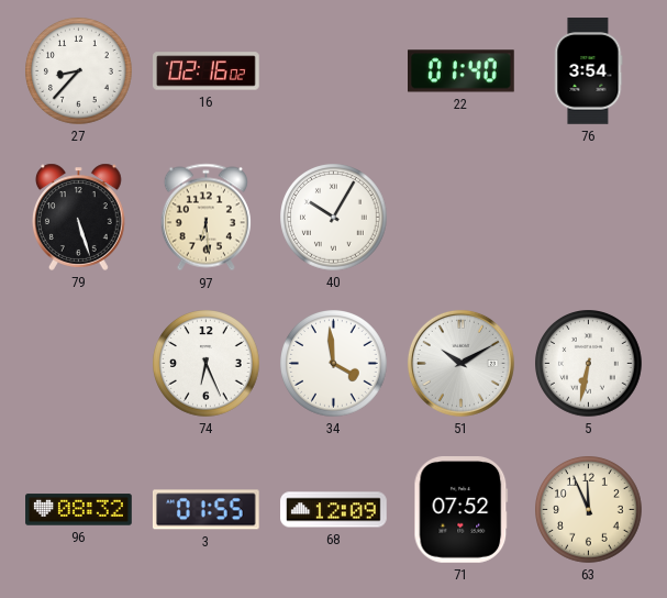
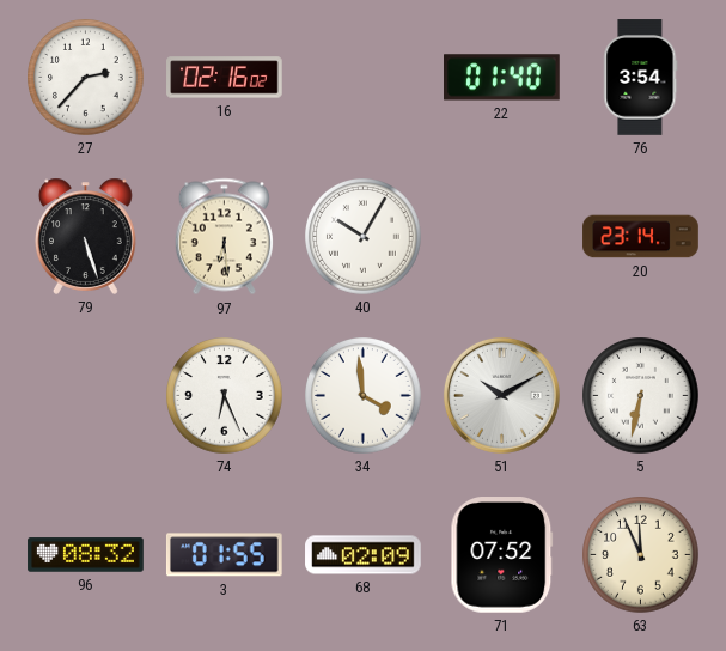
27: 8:37 -> 2:37 (86, 78)
20: none -> 23:14 (641, 237)
68: 12:09 -> 02:09 (364, 555)
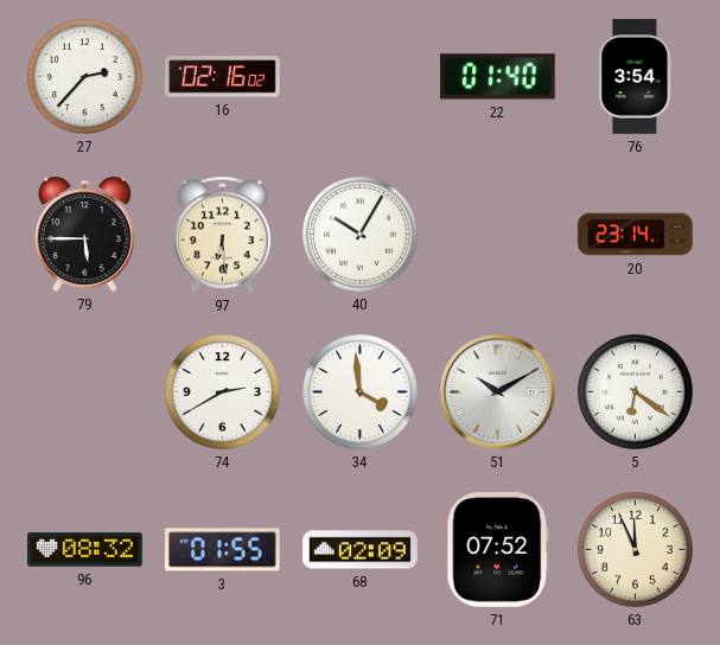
79: 5:27 -> 5:45 (85, 234)
74: 6:26 -> 2:40 (223, 392)
5: 6:32 -> 6:21 (636, 392)
